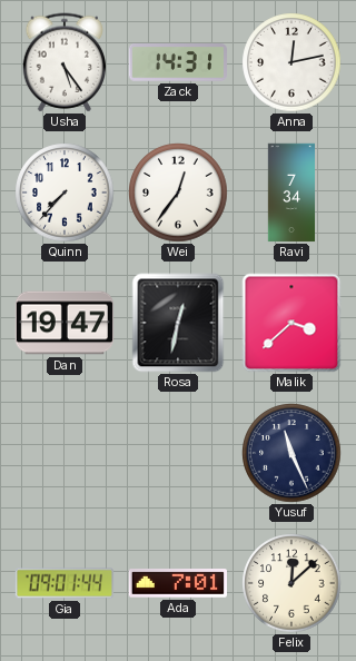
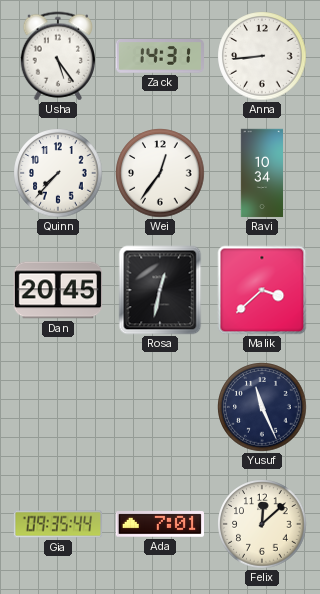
Anna: 12:13 -> 8:44 (262, 56)
Ravi: 7:34 -> 10:34 (261, 173)
Dan: 19:47 -> 20:45 (58, 290)
Gia: 09:01 -> 09:35 (58, 524)
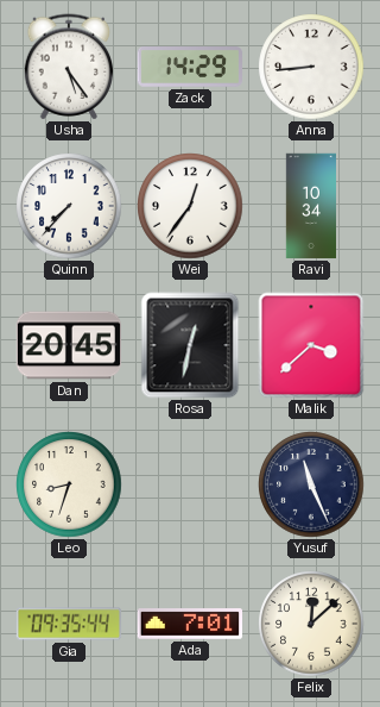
Zack: 14:31 -> 14:29 (190, 68)
Leo: none -> 8:33 (69, 484)
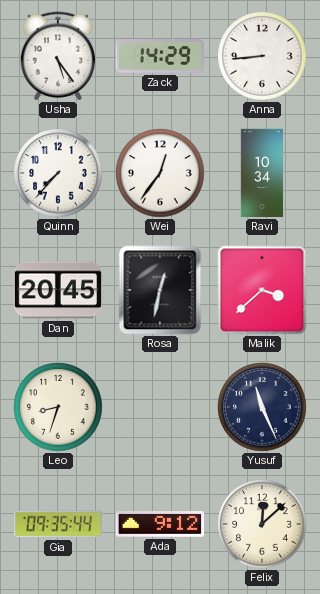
Ada: 7:01 -> 9:12 (159, 524)
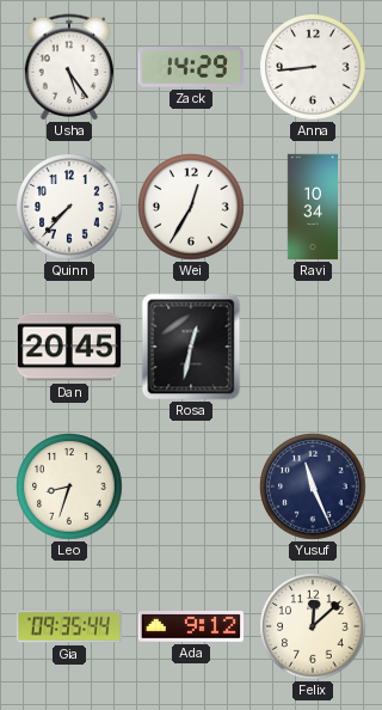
Wei: 12:36 -> 12:35 (191, 207)
Malik: 3:38 -> none (262, 290)
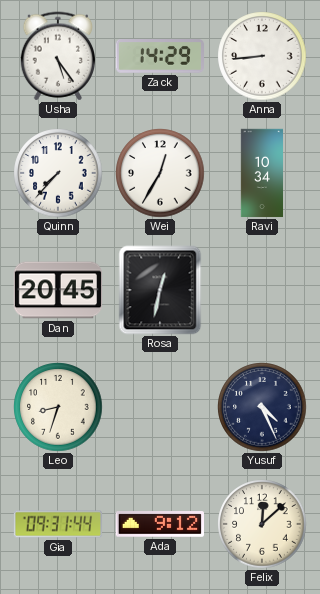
Yusuf: 11:26 -> 4:26 (262, 407)
Gia: 09:35 -> 09:31 (58, 524)
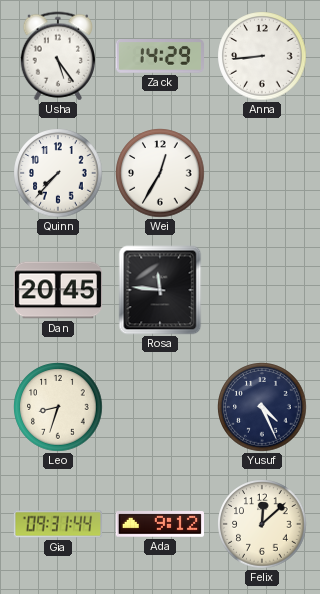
Ravi: 10:34 -> none (261, 173)
Rosa: 12:32 -> 11:46 (160, 290)
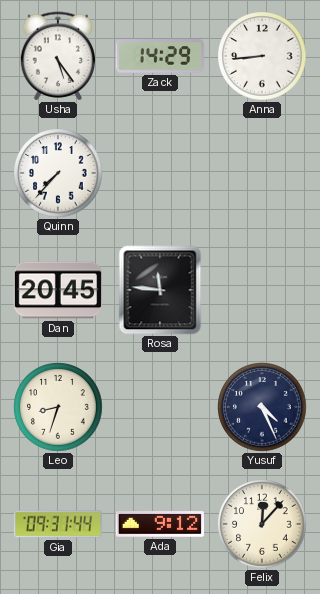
Wei: 12:35 -> none (160, 173)
Felix: 12:08 -> 12:07 (262, 524)
